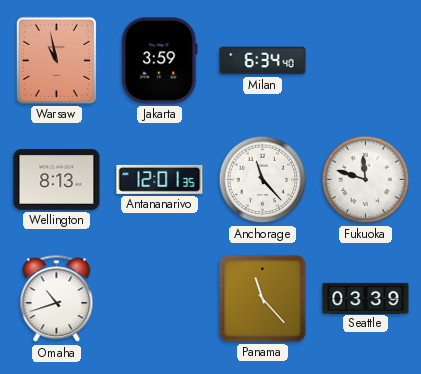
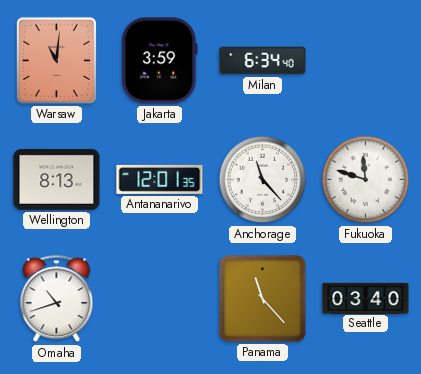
Warsaw: 10:58 -> 11:01 (56, 60)
Seattle: 03:39 -> 03:40 (366, 298)
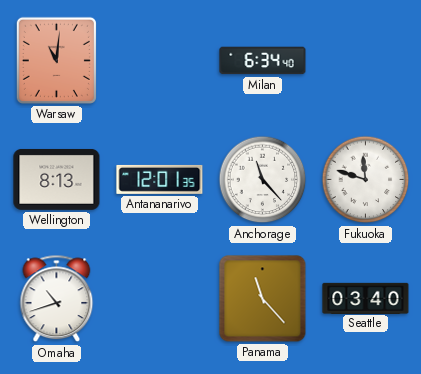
Jakarta: 3:59 -> none (160, 61)
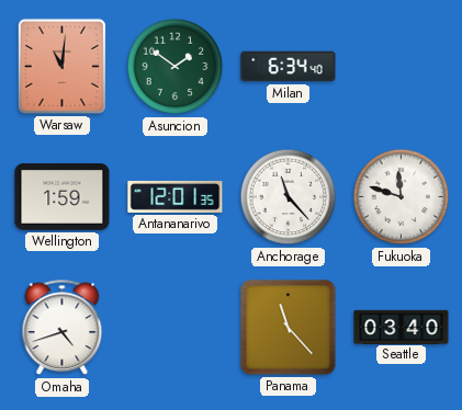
Asuncion: none -> 1:51 (176, 67)
Wellington: 8:13 -> 1:59 (63, 197)
Omaha: 10:42 -> 4:42 (63, 328)
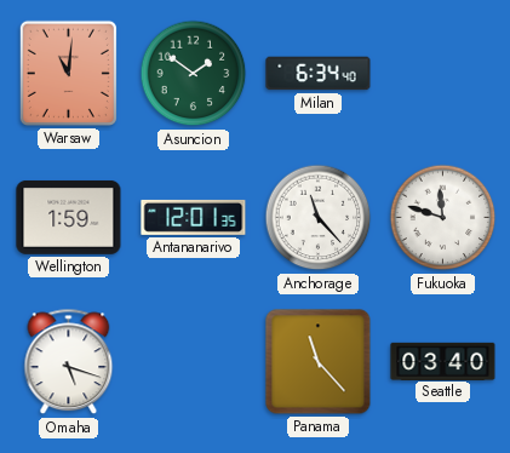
Omaha: 4:42 -> 5:18 (69, 362)
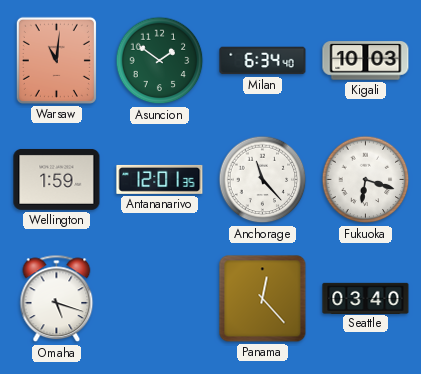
Kigali: none -> 10:03 (366, 61)
Fukuoka: 11:48 -> 6:18 (366, 180)
Panama: 11:23 -> 12:23 (263, 299)
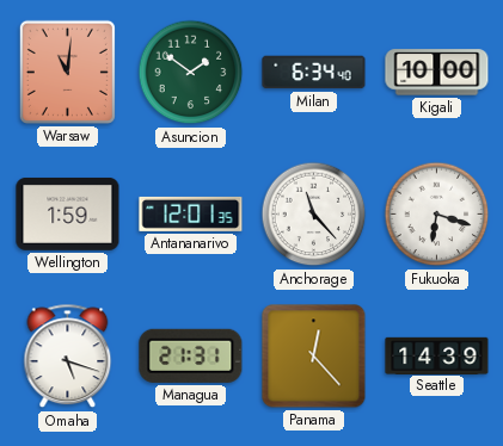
Kigali: 10:03 -> 10:00 (437, 73)
Managua: none -> 21:31 (191, 355)
Seattle: 03:40 -> 14:39 (437, 355)
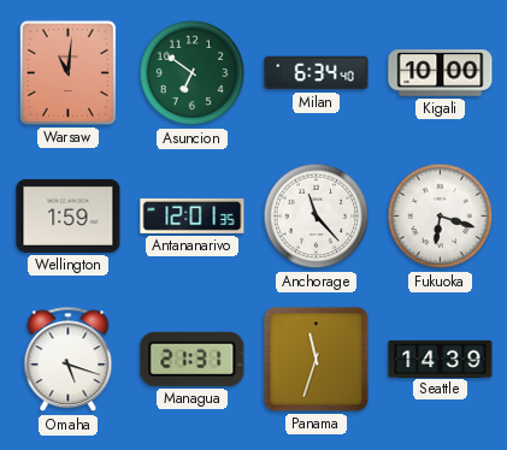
Asuncion: 1:51 -> 6:51 (193, 73)
Panama: 12:23 -> 11:33 (317, 360)
